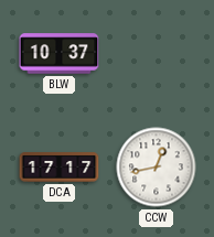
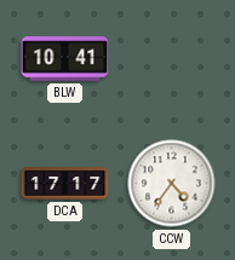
BLW: 10:37 -> 10:41 (65, 59)
CCW: 12:43 -> 4:36 (172, 184)
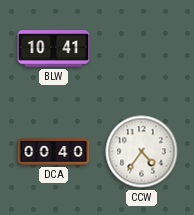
DCA: 17:17 -> 00:40 (54, 152)
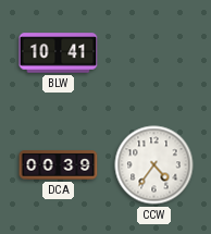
DCA: 00:40 -> 00:39 (59, 165)
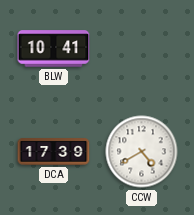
DCA: 00:39 -> 17:39 (54, 152)
CCW: 4:36 -> 4:40 (142, 152)
